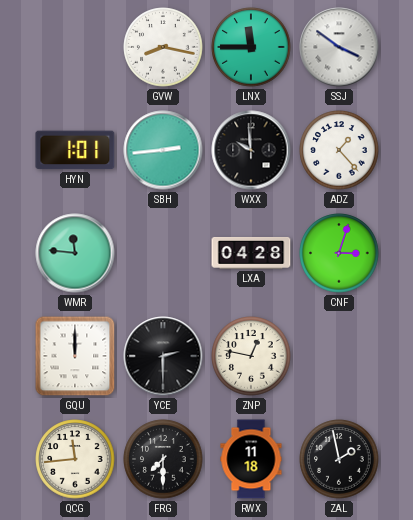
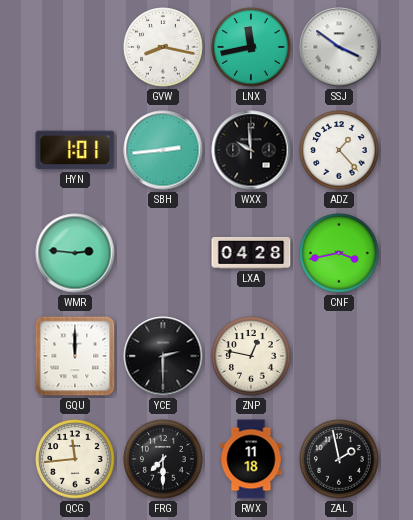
LNX: 11:45 -> 11:43 (251, 47)
WMR: 11:46 -> 2:46 (75, 253)
CNF: 3:03 -> 3:43 (339, 253)
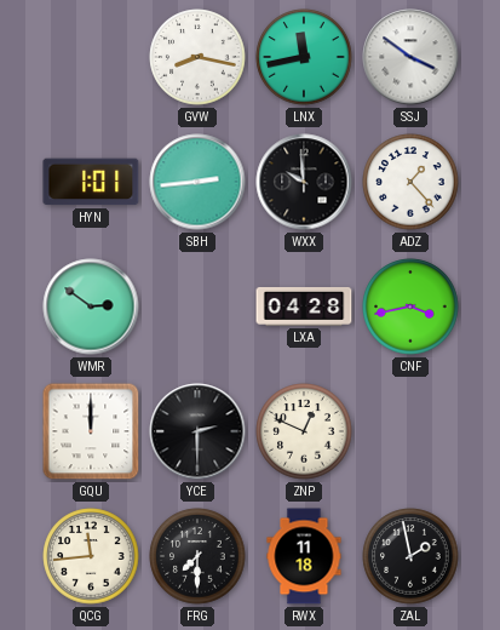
WMR: 2:46 -> 2:51 (91, 307)
ZNP: 12:47 -> 12:49 (304, 431)
